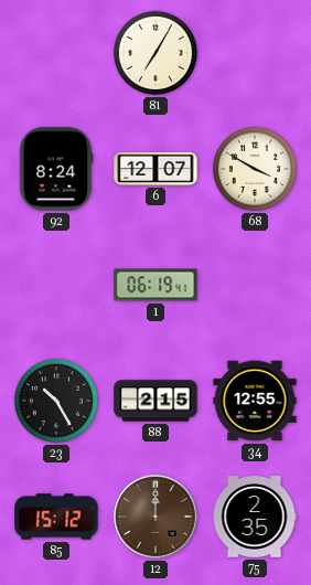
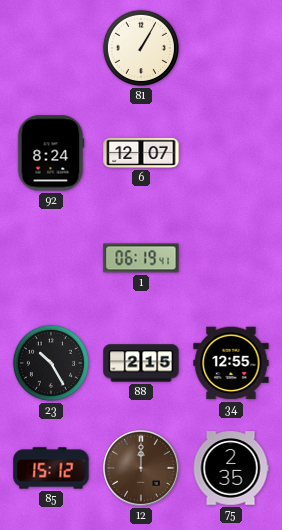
81: 7:05 -> 1:05 (141, 48)
68: 3:50 -> none (255, 169)
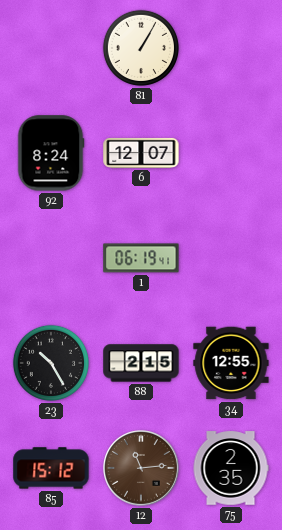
12: 12:00 -> 11:14 (142, 469)
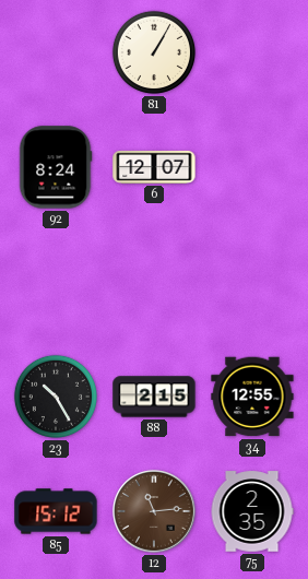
1: 06:19 -> none (141, 258)
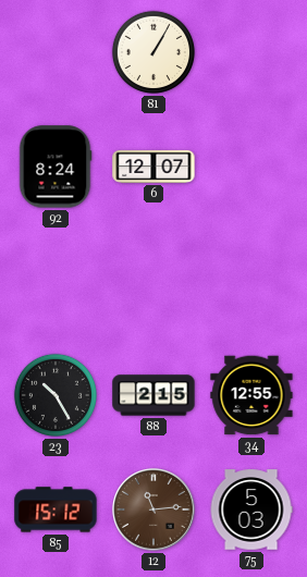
75: 2:35 -> 5:03 (251, 510)
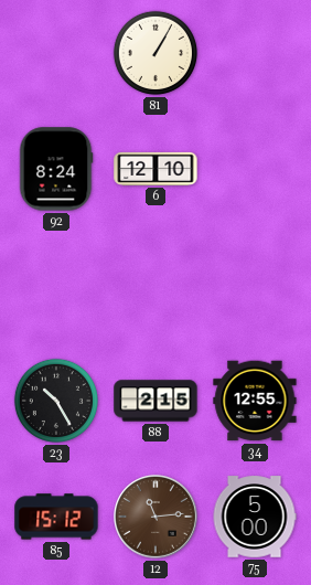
6: 12:07 -> 12:10 (155, 169)
75: 5:03 -> 5:00 (255, 517)
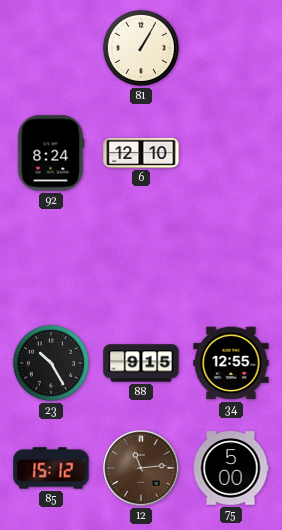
88: 2:15 -> 9:15 (141, 363)
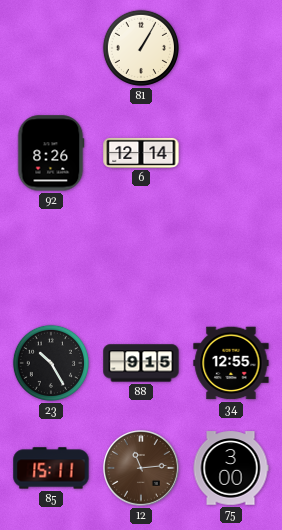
92: 8:24 -> 8:26 (51, 153)
6: 12:10 -> 12:14 (141, 153)
85: 15:12 -> 15:11 (51, 468)
75: 5:00 -> 3:00 (231, 468)
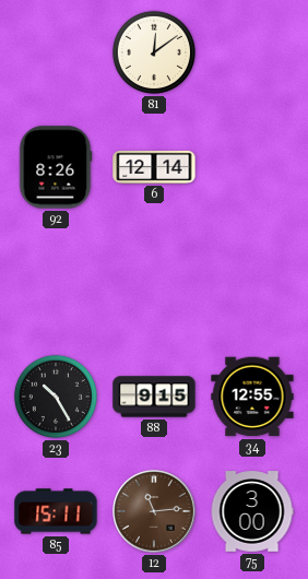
81: 1:05 -> 12:09 (154, 52)
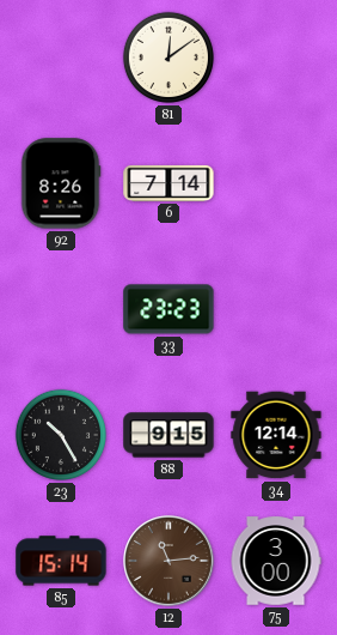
6: 12:14 -> 7:14 (168, 183)
33: none -> 23:23 (168, 309)
34: 12:55 -> 12:14 (276, 435)
85: 15:11 -> 15:14 (61, 561)
